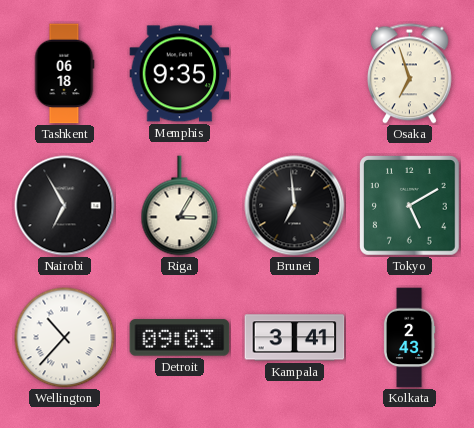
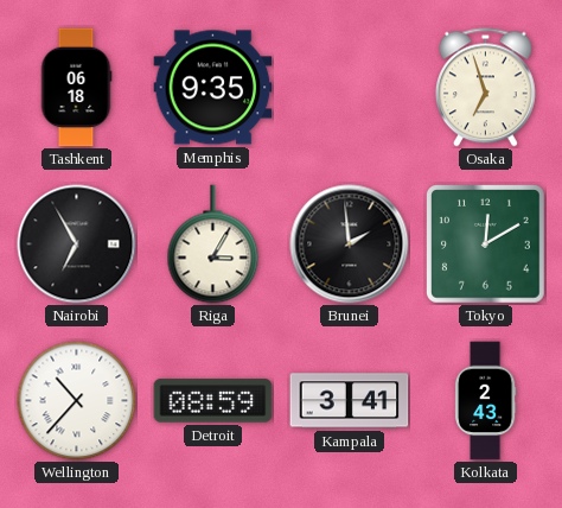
Brunei: 6:59 -> 1:59 (350, 245)
Tokyo: 5:10 -> 12:10 (486, 245)
Detroit: 09:03 -> 08:59 (213, 401)
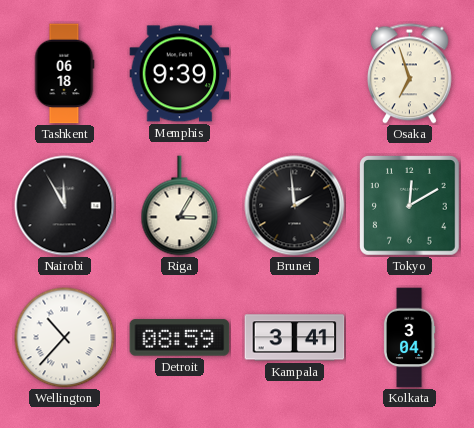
Memphis: 9:35 -> 9:39 (180, 74)
Nairobi: 6:55 -> 11:55 (65, 206)
Kolkata: 2:43 -> 3:04 (409, 338)
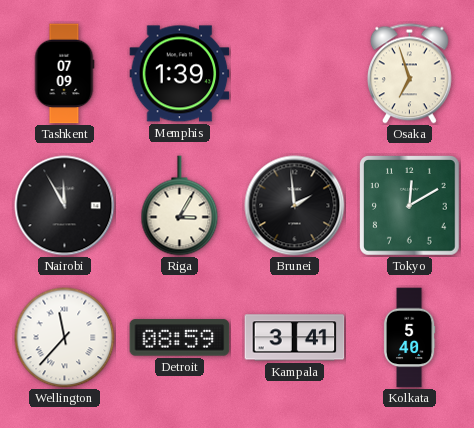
Tashkent: 06:18 -> 07:09 (64, 74)
Memphis: 9:39 -> 1:39 (180, 74)
Wellington: 10:37 -> 11:37 (65, 338)
Kolkata: 3:04 -> 5:40 (409, 338)
